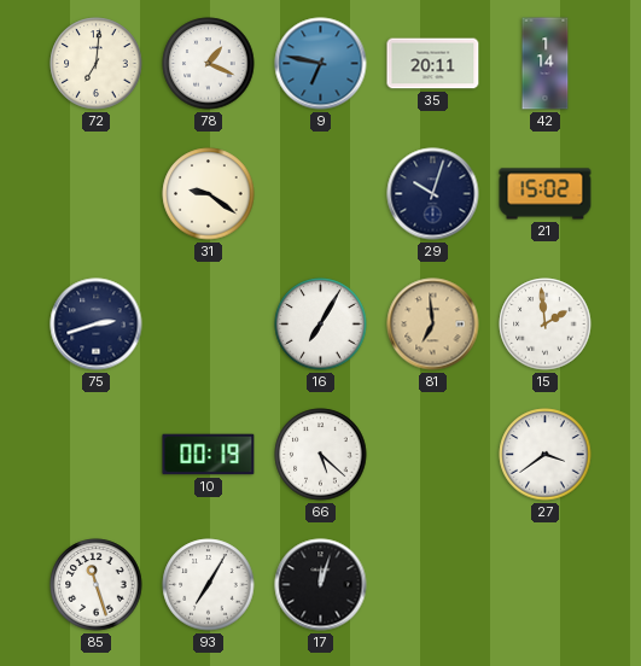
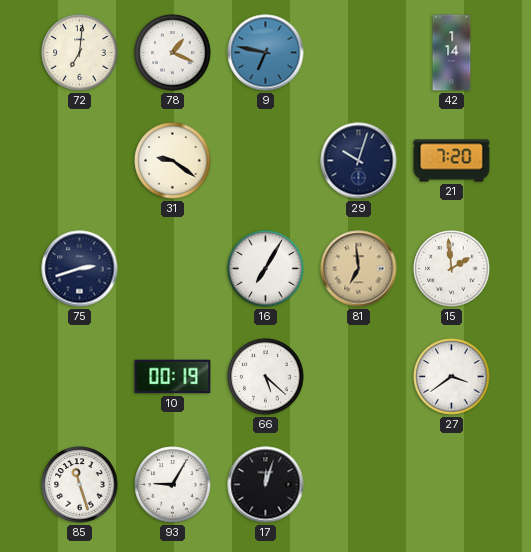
35: 20:11 -> none (433, 64)
21: 15:02 -> 7:20 (452, 161)
93: 7:05 -> 9:05 (173, 485)
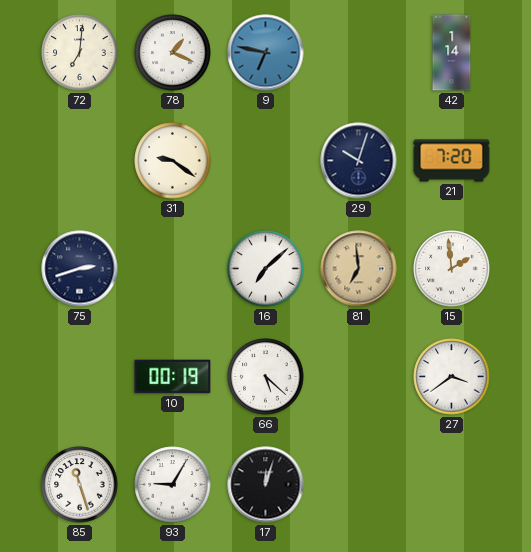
16: 7:05 -> 7:08 (266, 269)
